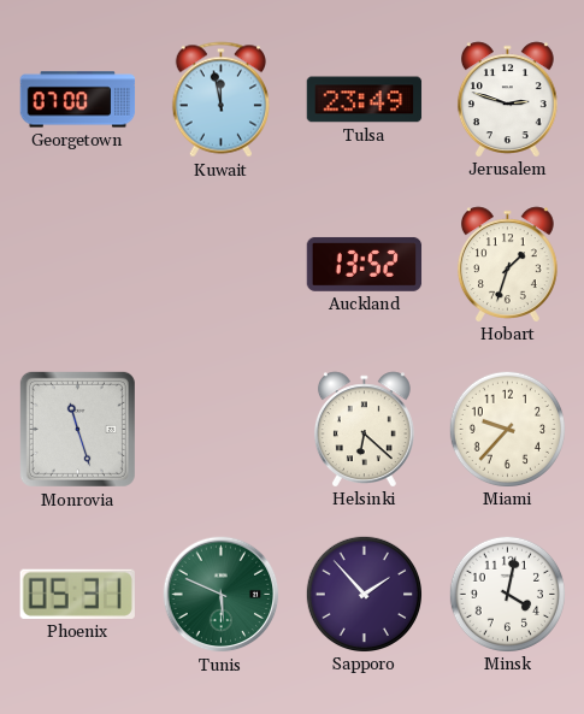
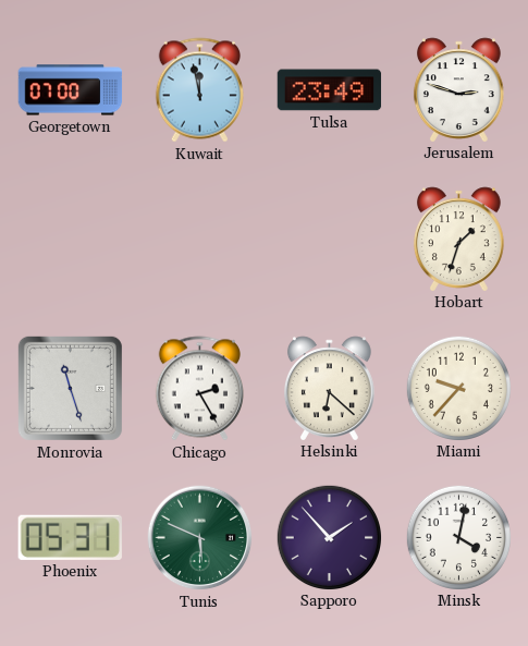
Auckland: 13:52 -> none (365, 264)
Chicago: none -> 2:25 (199, 389)
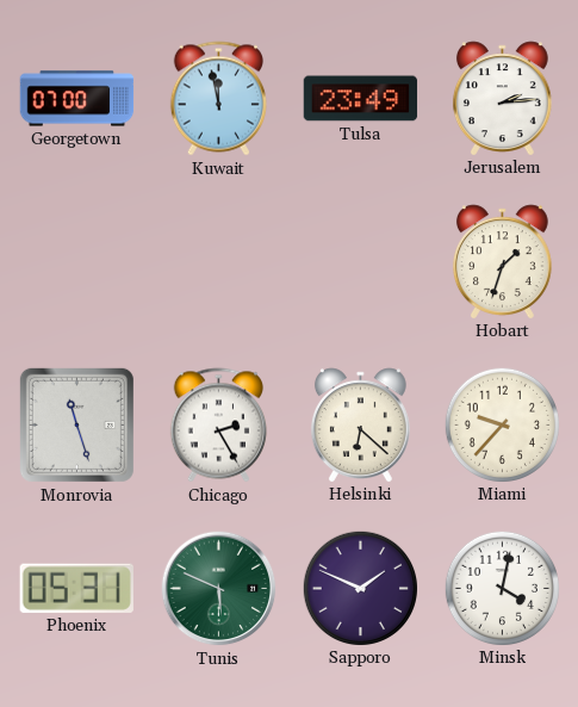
Jerusalem: 2:48 -> 2:14 (502, 98)
Sapporo: 1:53 -> 1:49 (360, 588)
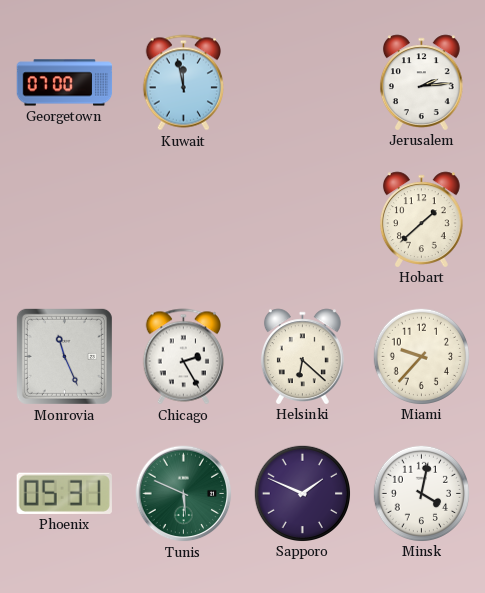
Tulsa: 23:49 -> none (361, 99)
Hobart: 1:33 -> 1:38 (421, 219)
Monrovia: 11:27 -> 11:26 (64, 356)
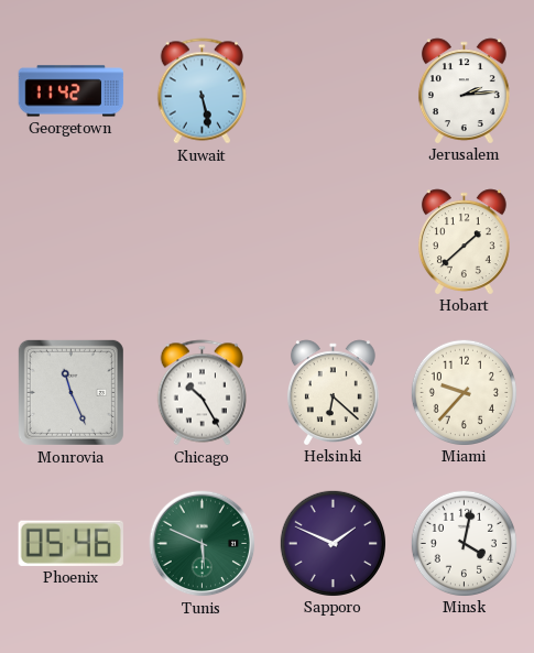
Georgetown: 07:00 -> 11:42 (72, 91)
Kuwait: 11:58 -> 5:28 (201, 91)
Chicago: 2:25 -> 10:25 (201, 393)
Phoenix: 05:31 -> 05:46 (70, 543)
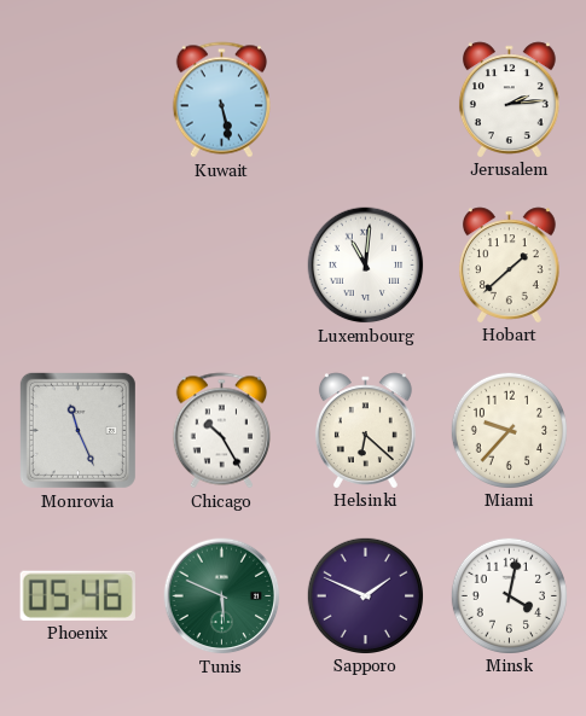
Georgetown: 11:42 -> none (72, 91)
Luxembourg: none -> 11:01 (366, 266)
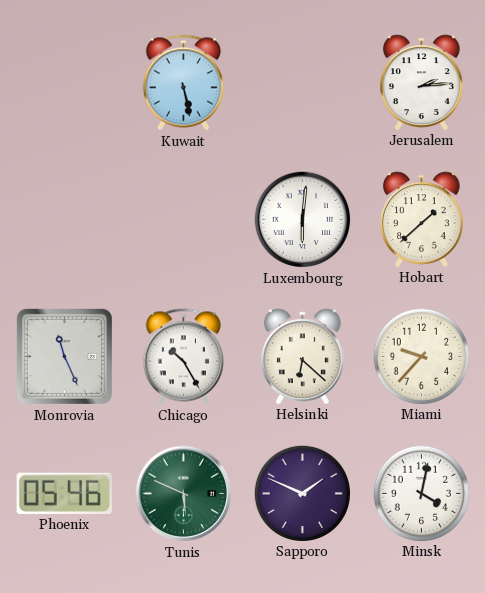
Luxembourg: 11:01 -> 6:01 (303, 220)
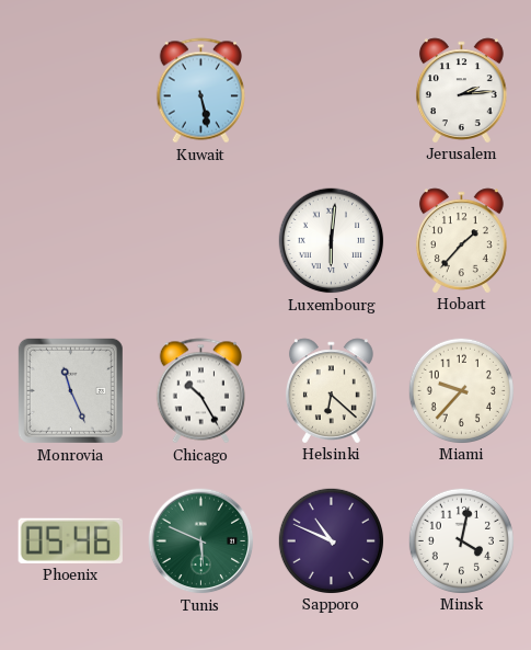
Hobart: 1:38 -> 1:37 (461, 240)
Sapporo: 1:49 -> 10:49 (331, 540)
